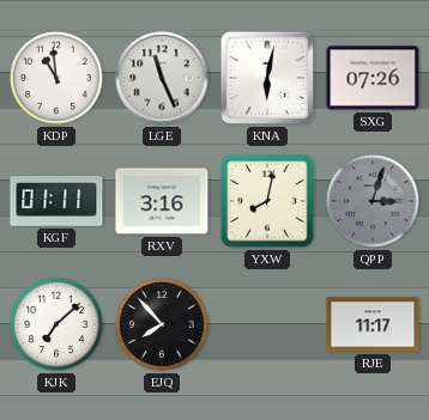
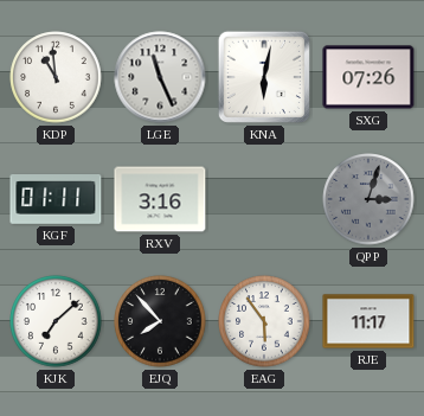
YXW: 8:02 -> none (267, 201)
EAG: none -> 5:54 (264, 321)
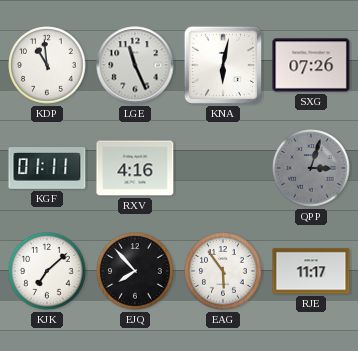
RXV: 3:16 -> 4:16 (135, 168)
